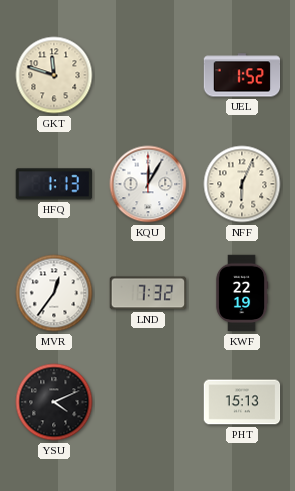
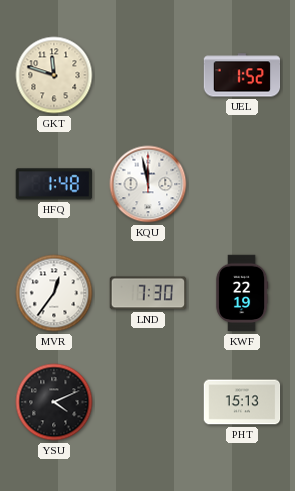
HFQ: 1:13 -> 1:48 (53, 184)
KQU: 12:05 -> 11:58 (148, 184)
NFF: 6:04 -> none (242, 184)
LND: 7:32 -> 7:30 (148, 293)
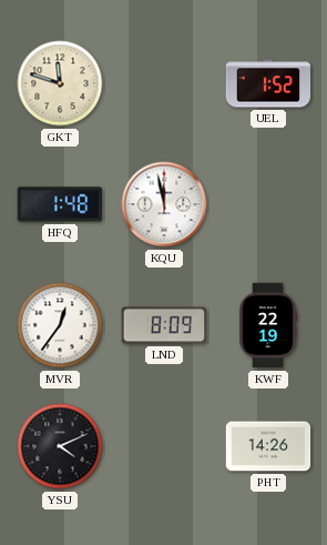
LND: 7:30 -> 8:09 (164, 325)
PHT: 15:13 -> 14:26 (268, 446)
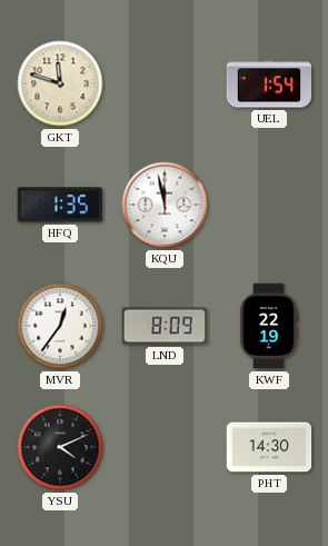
UEL: 1:52 -> 1:54 (269, 83)
HFQ: 1:48 -> 1:35 (59, 205)
PHT: 14:26 -> 14:30 (269, 447)
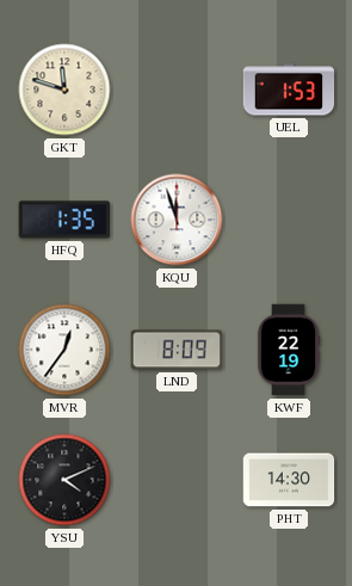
UEL: 1:54 -> 1:53 (289, 90)
KQU: 11:58 -> 11:57 (177, 220)
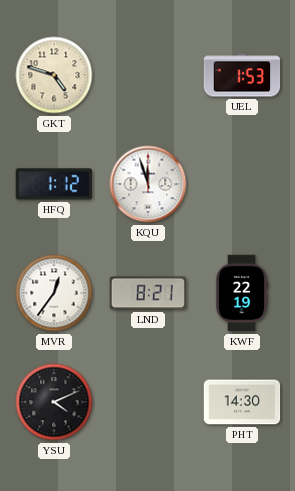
GKT: 11:48 -> 4:48 (54, 75)
HFQ: 1:35 -> 1:12 (53, 184)
LND: 8:09 -> 8:21 (148, 293)
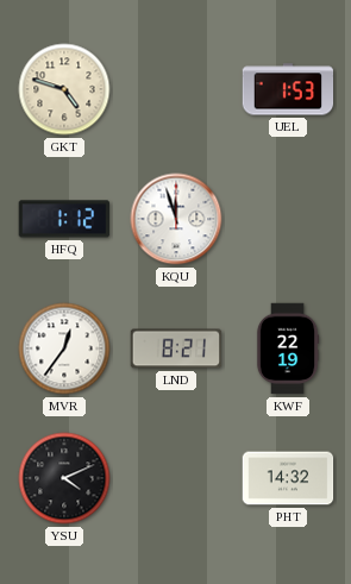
PHT: 14:30 -> 14:32 (288, 478)
